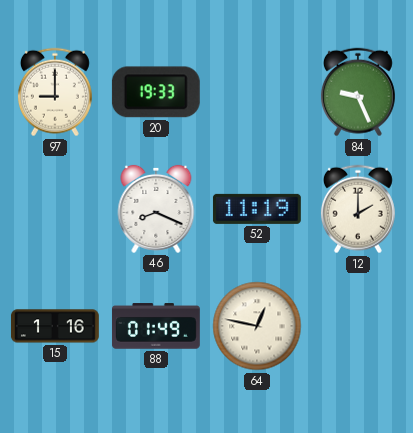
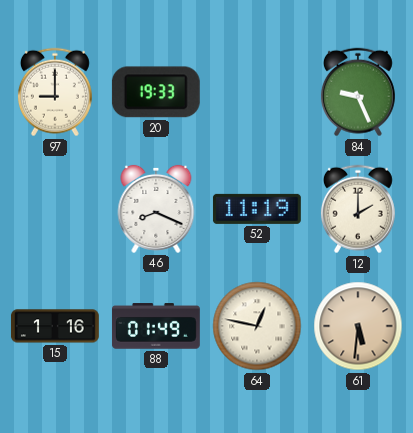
61: none -> 5:31 (358, 326)
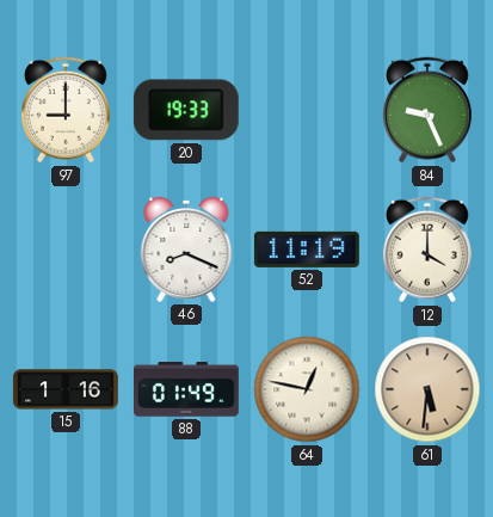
12: 2:00 -> 4:00 (427, 250)
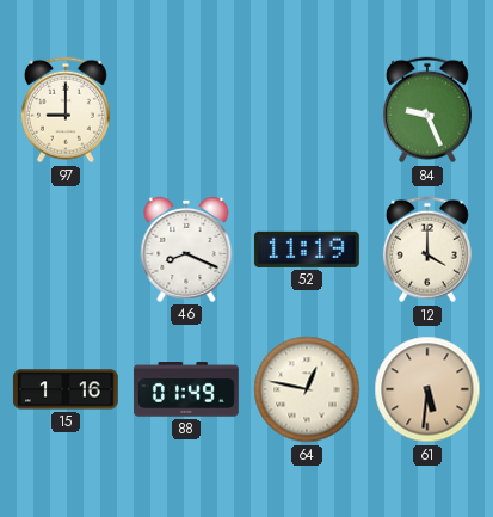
20: 19:33 -> none (186, 110)
